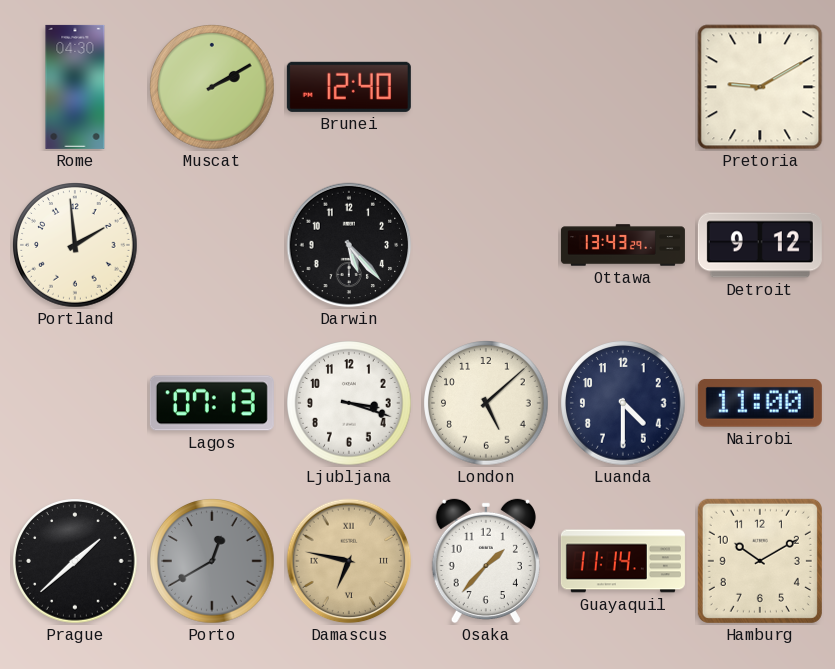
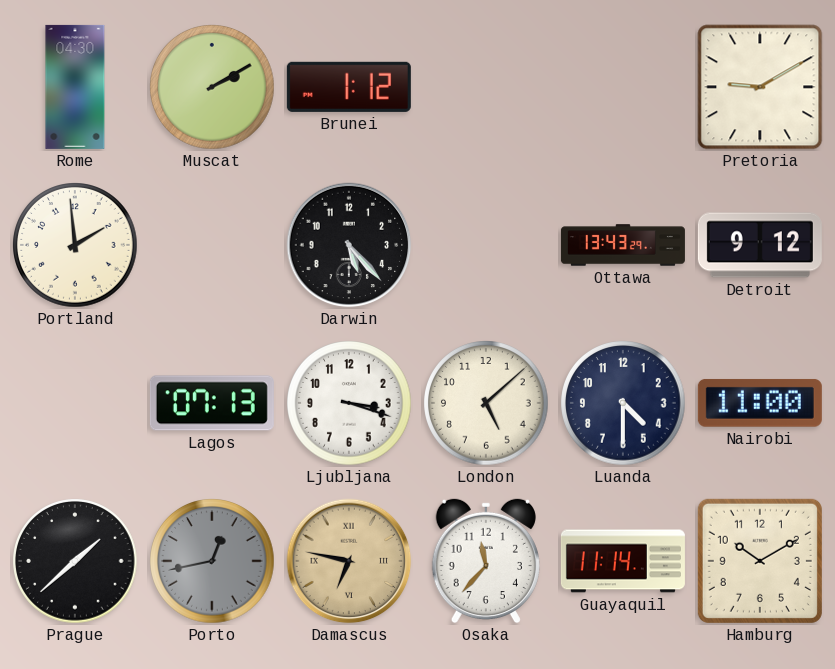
Brunei: 12:40 -> 1:12 (349, 87)
Porto: 12:40 -> 12:43 (212, 561)
Osaka: 1:37 -> 11:37 (486, 561)
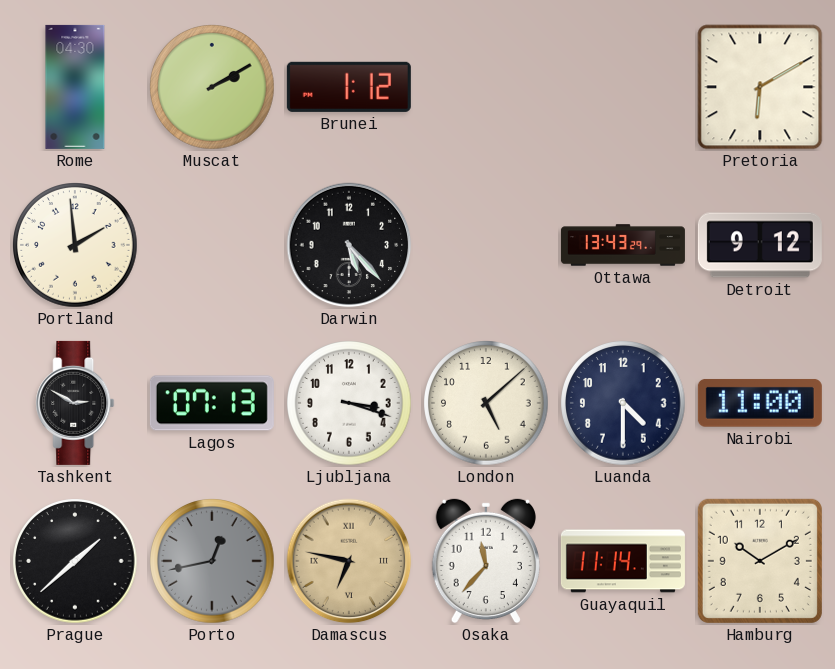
Pretoria: 9:10 -> 6:10 (760, 87)
Tashkent: none -> 2:50 (75, 403)
